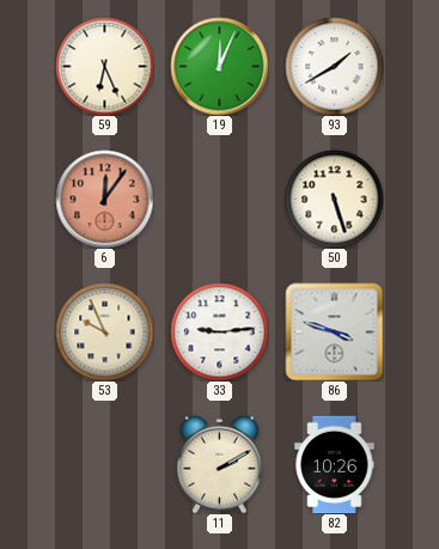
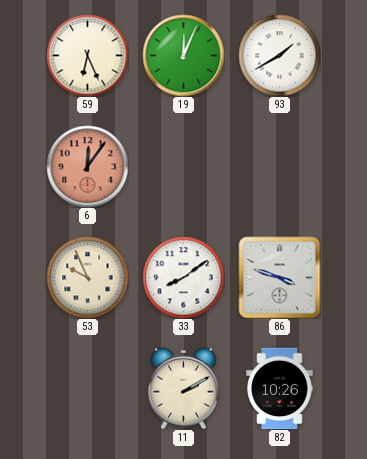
50: 5:27 -> none (334, 199)
33: 9:14 -> 8:09 (183, 277)
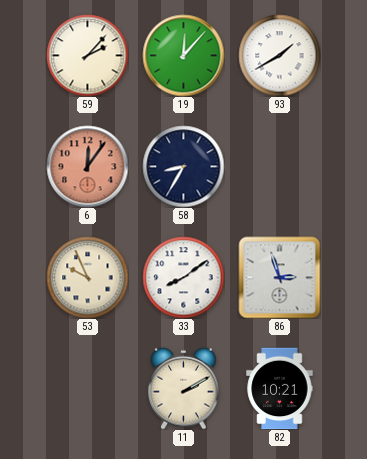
59: 6:26 -> 2:07 (87, 55)
19: 12:04 -> 12:07 (183, 55)
58: none -> 8:35 (183, 166)
86: 3:48 -> 2:57 (279, 277)
82: 10:26 -> 10:21 (280, 388)
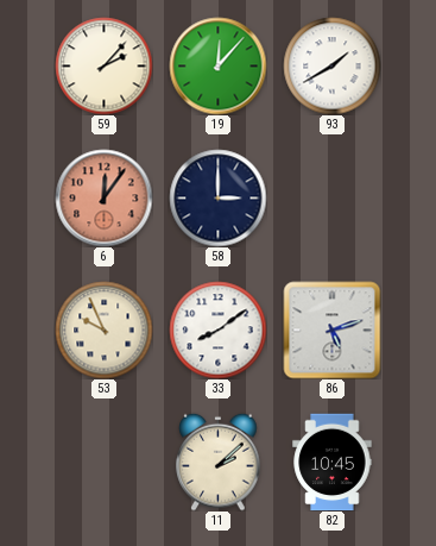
58: 8:35 -> 3:00 (217, 197)
86: 2:57 -> 5:12 (331, 330)
11: 2:10 -> 2:08 (219, 462)
82: 10:21 -> 10:45 (333, 462)
